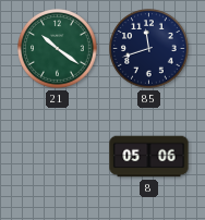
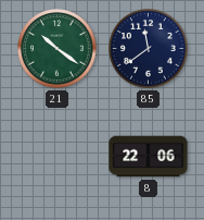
85: 11:42 -> 11:39 (149, 49)
8: 05:06 -> 22:06 (149, 157)
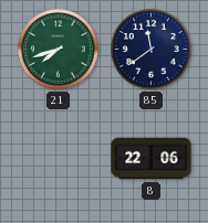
21: 10:21 -> 7:42 (59, 50)
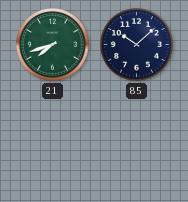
85: 11:39 -> 10:08 (137, 45)
8: 22:06 -> none (152, 159)
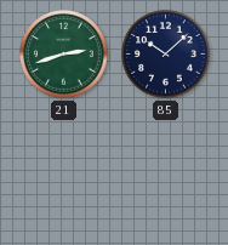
21: 7:42 -> 2:42 (64, 55)
